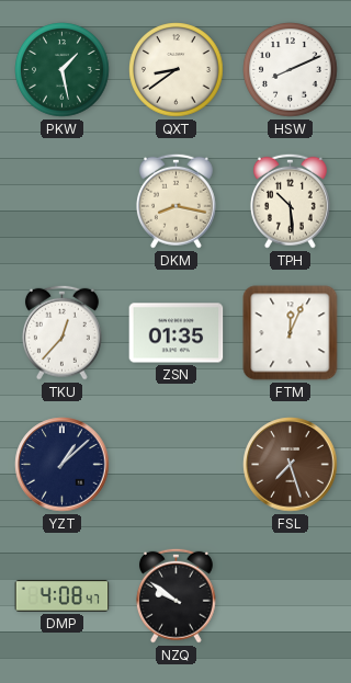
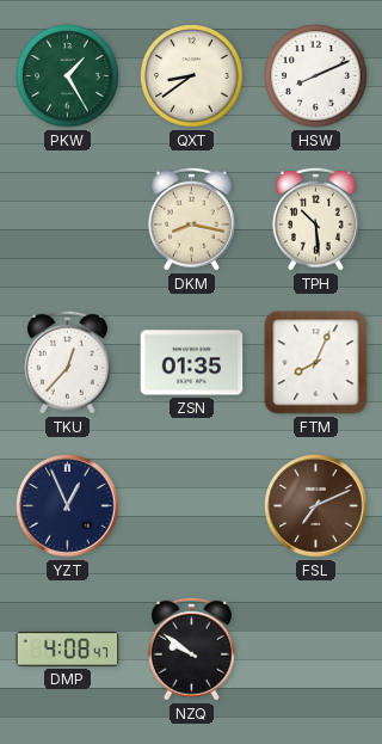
PKW: 1:28 -> 1:25 (68, 76)
FTM: 12:04 -> 8:04 (316, 363)
YZT: 1:08 -> 12:56 (68, 506)
FSL: 7:27 -> 7:11 (316, 506)
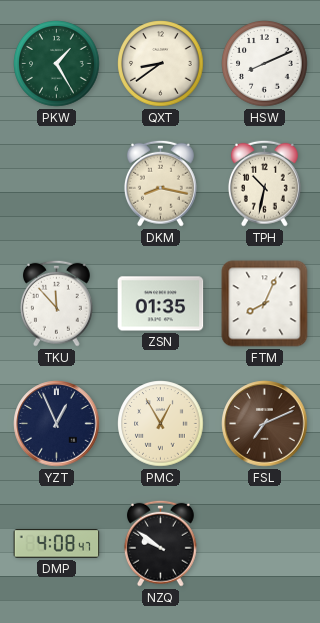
TPH: 10:29 -> 10:32 (264, 183)
TKU: 12:37 -> 11:53 (56, 303)
PMC: none -> 12:55 (161, 424)
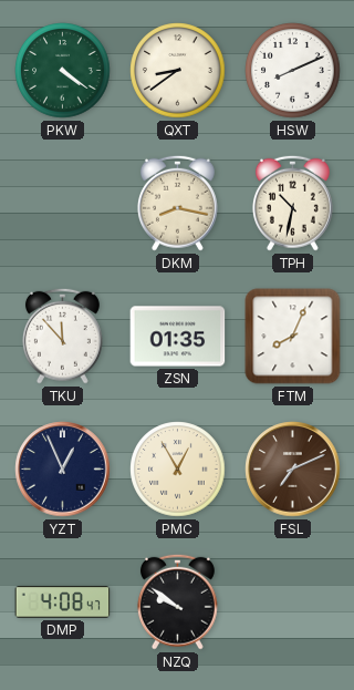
PKW: 1:25 -> 4:21 (63, 71)
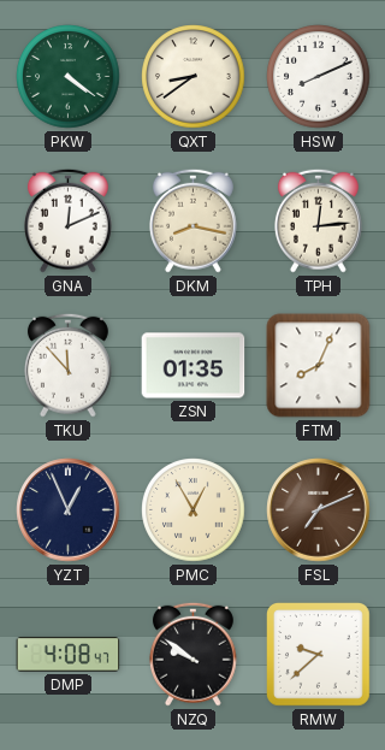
GNA: none -> 12:11 (67, 220)
TPH: 10:32 -> 12:14 (318, 220)
RMW: none -> 9:38 (319, 655)
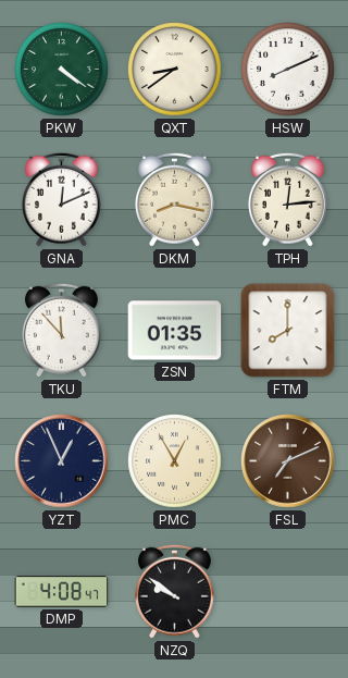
FTM: 8:04 -> 8:00 (288, 331)
RMW: 9:38 -> none (319, 655)
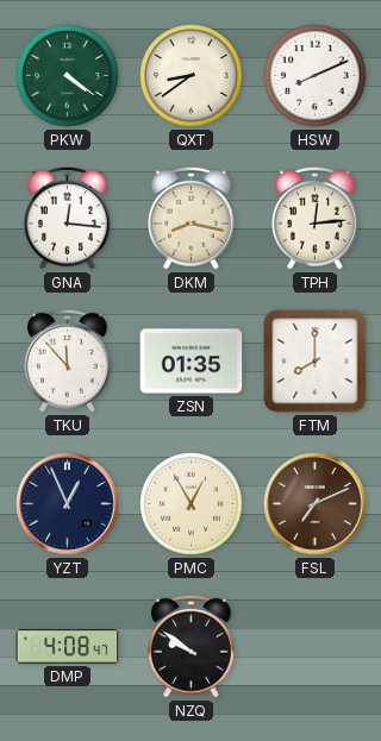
GNA: 12:11 -> 12:16 (67, 218)
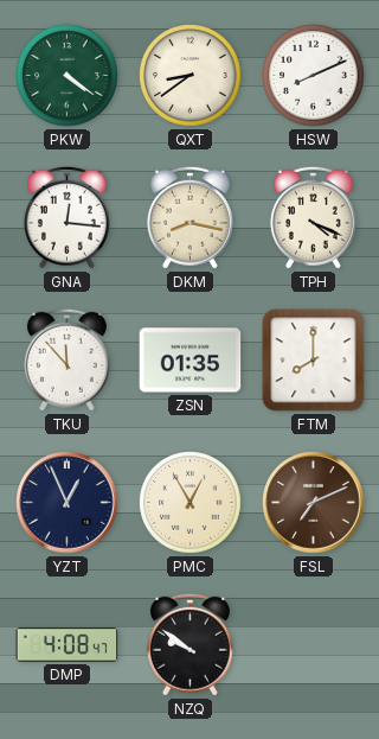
TPH: 12:14 -> 4:19 (313, 217)
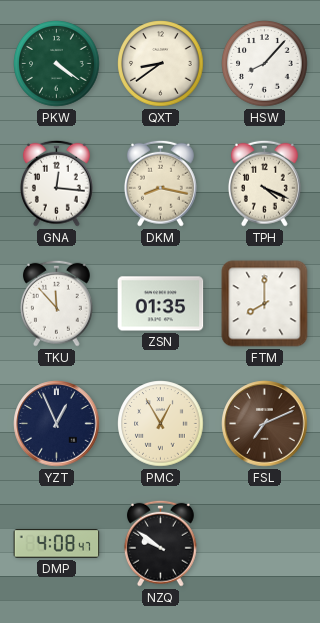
HSW: 8:11 -> 8:07 (265, 64)
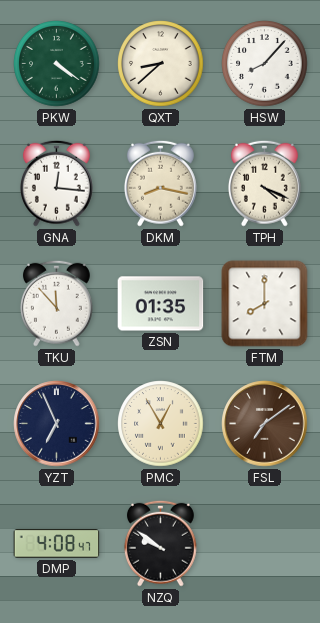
QXT: 8:39 -> 8:38 (161, 64)
YZT: 12:56 -> 6:56 (57, 424)
FSL: 7:11 -> 7:09 (265, 424)
